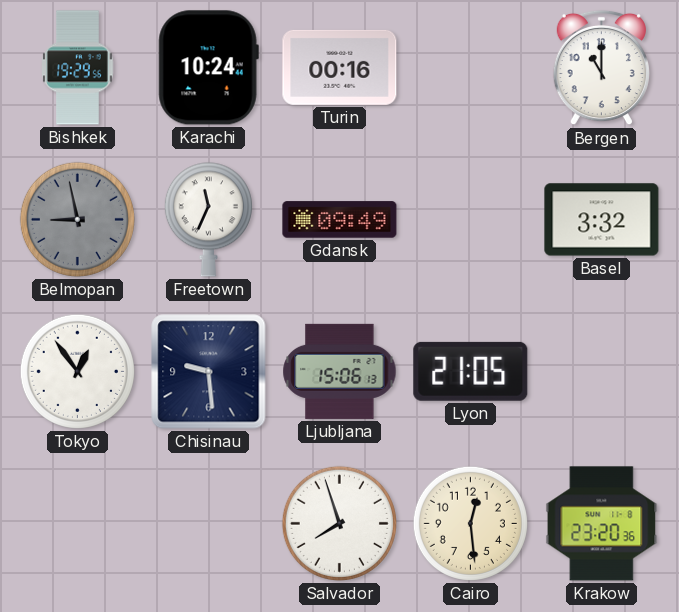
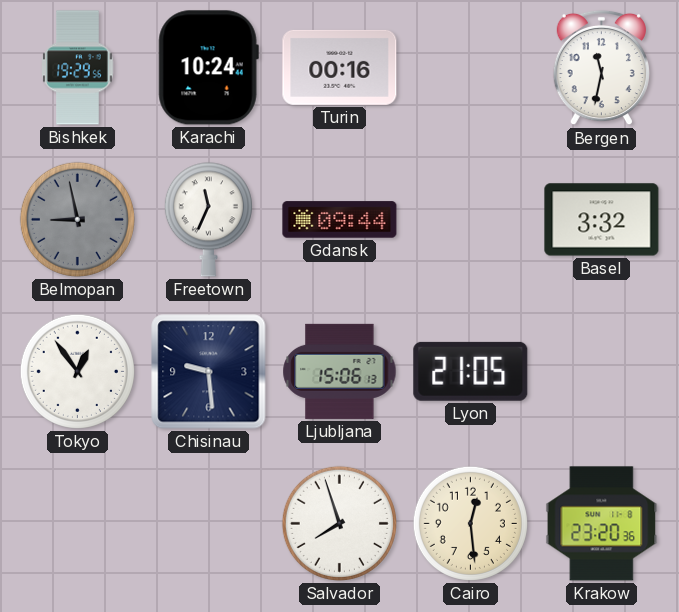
Bergen: 11:00 -> 11:32 (601, 68)
Gdansk: 09:49 -> 09:44 (340, 220)
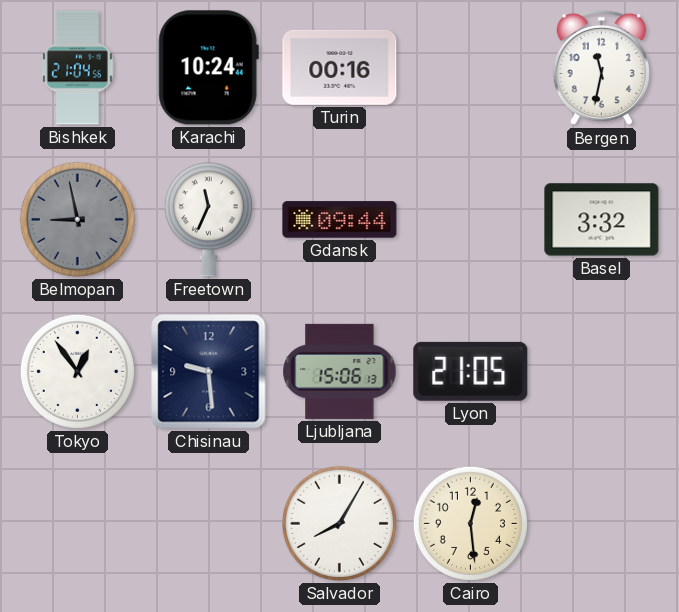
Bishkek: 19:29 -> 21:04 (78, 68)
Salvador: 7:57 -> 8:05 (339, 523)
Krakow: 23:20 -> none (602, 524)
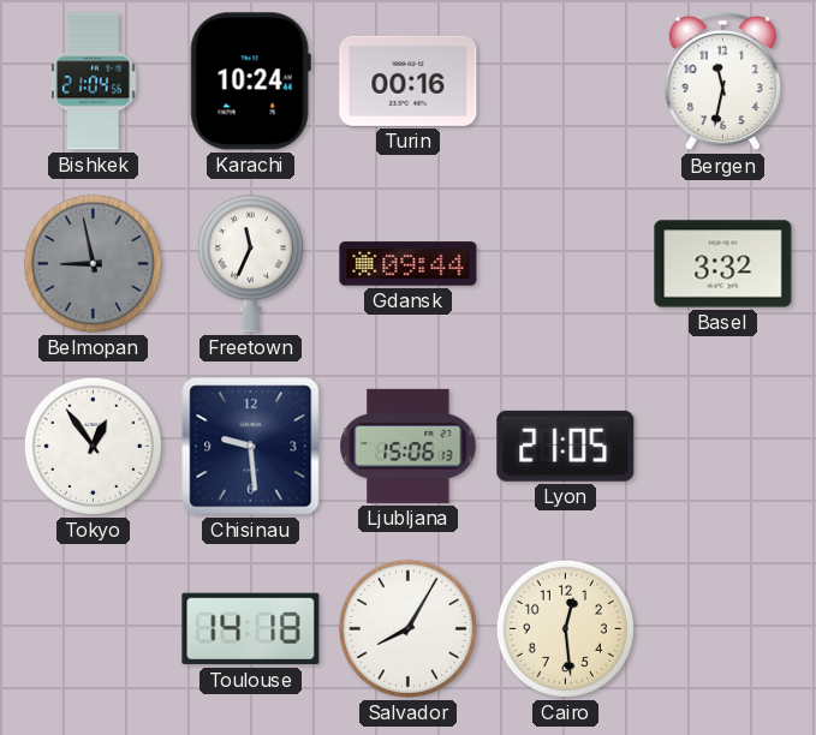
Toulouse: none -> 14:18 (251, 629)
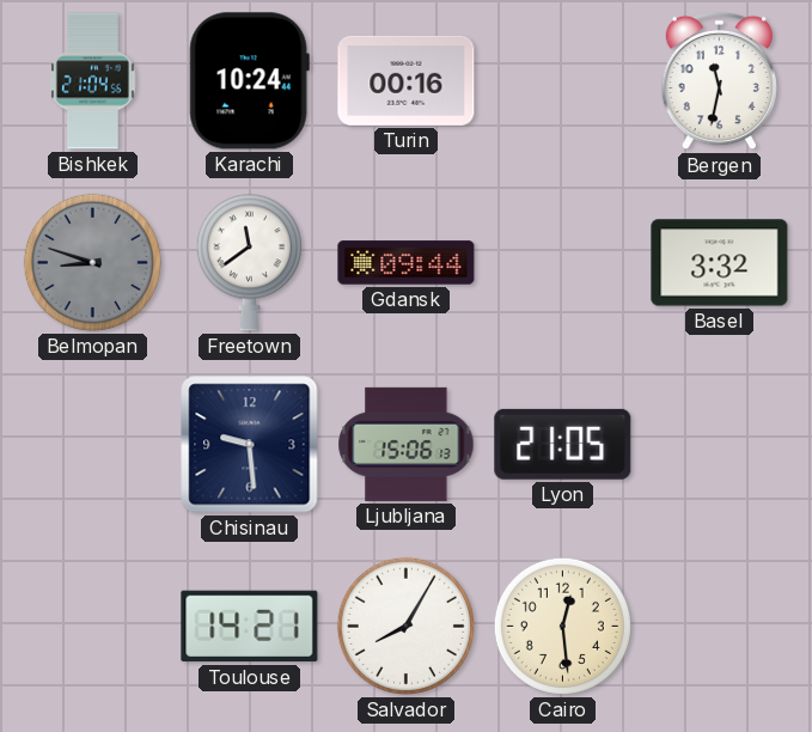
Belmopan: 8:58 -> 8:48 (92, 262)
Freetown: 11:34 -> 11:39 (249, 263)
Tokyo: 12:54 -> none (93, 446)
Toulouse: 14:18 -> 14:21 (250, 627)
